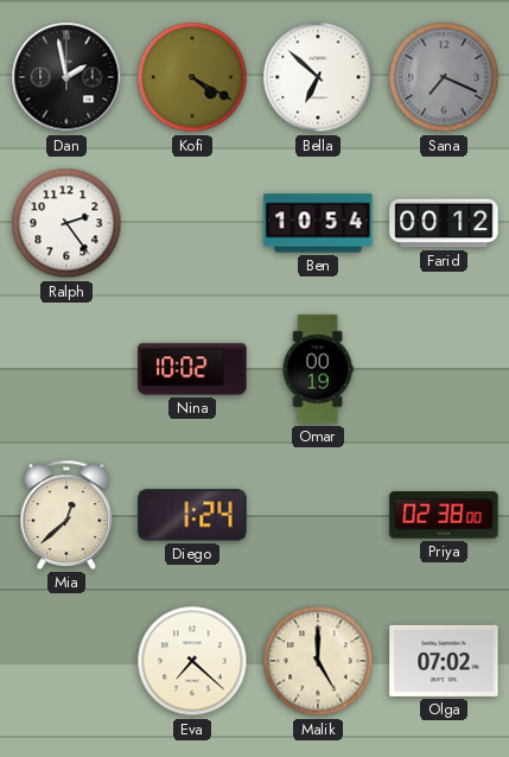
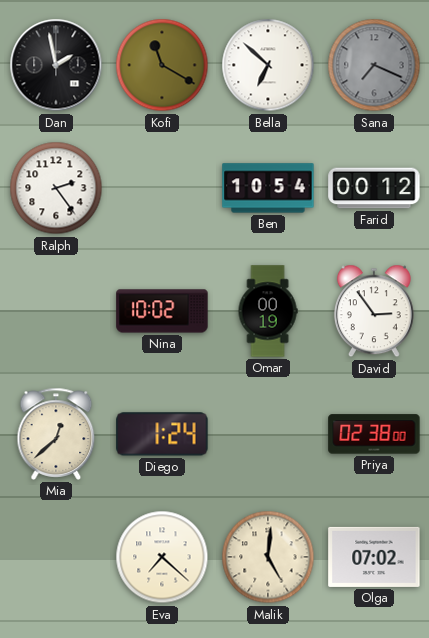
Kofi: 4:20 -> 11:20 (162, 65)
David: none -> 2:54 (374, 311)
Malik: 5:00 -> 5:01 (268, 557)
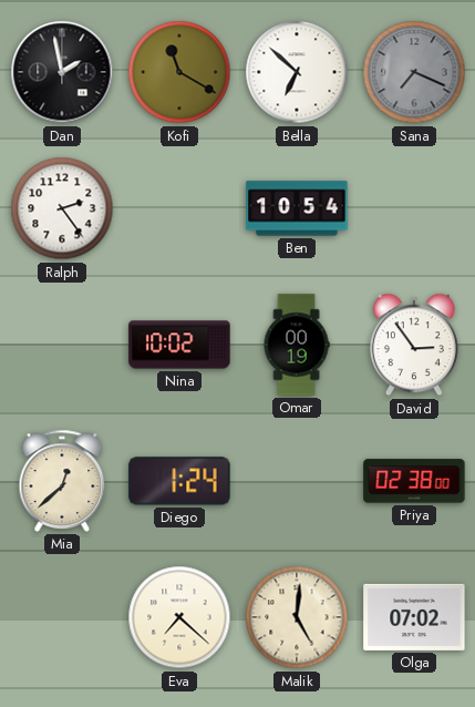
Farid: 00:12 -> none (374, 188)
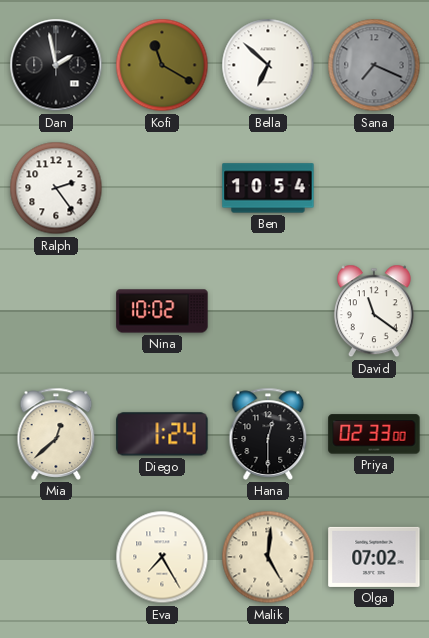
Omar: 00:19 -> none (297, 345)
David: 2:54 -> 11:21 (374, 311)
Hana: none -> 12:30 (268, 434)
Priya: 02:38 -> 02:33 (374, 434)
Eva: 7:22 -> 7:25 (162, 557)
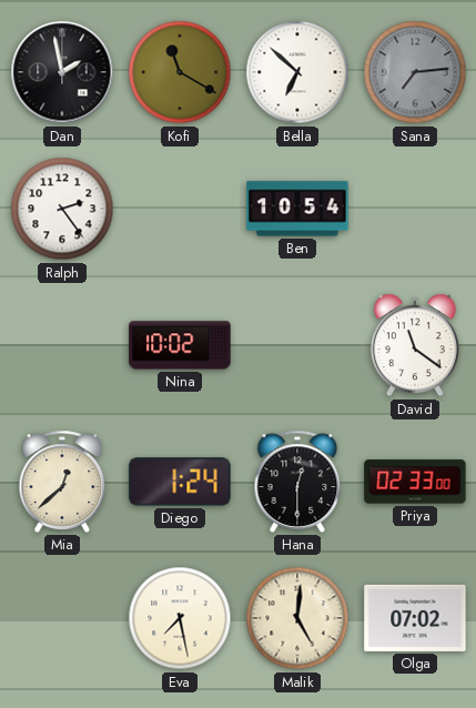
Sana: 7:19 -> 7:14 (415, 72)
Eva: 7:25 -> 7:28 (180, 618)
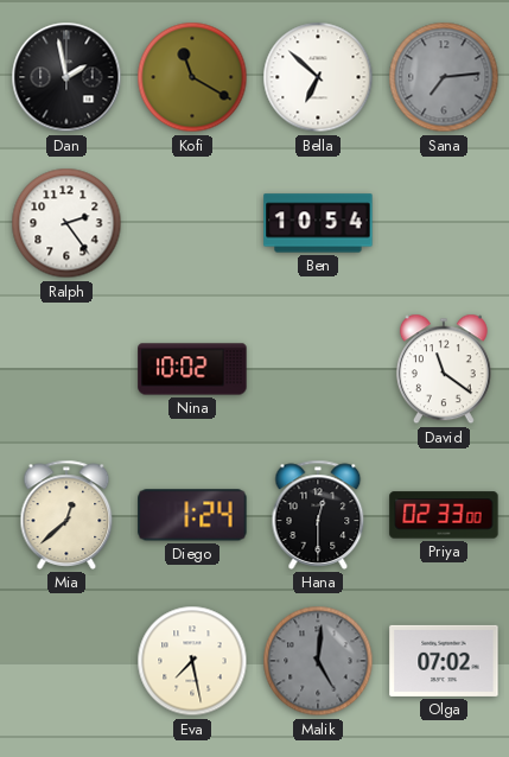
Malik dial: cream -> grey (318, 661)
